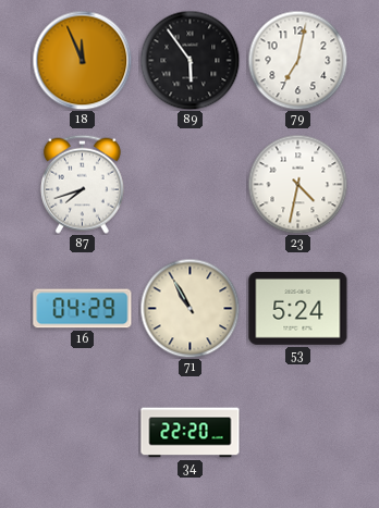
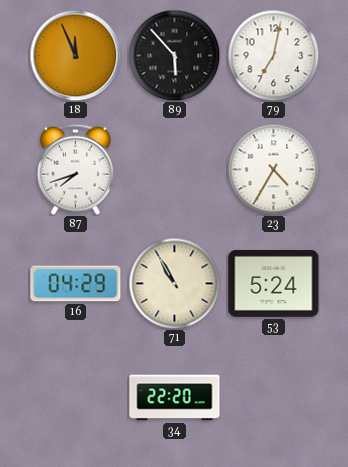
89: 5:54 -> 5:53 (174, 55)
23: 4:32 -> 4:35 (273, 169)
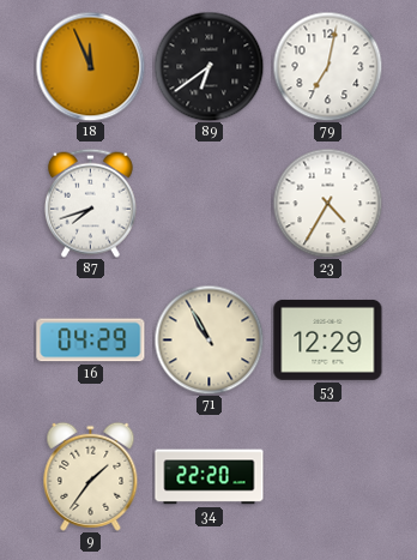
89: 5:53 -> 6:39 (208, 66)
53: 5:24 -> 12:29 (328, 339)
9: none -> 1:36 (91, 476)
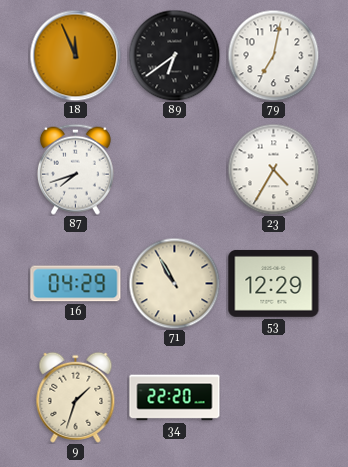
9: 1:36 -> 1:33 (76, 397)
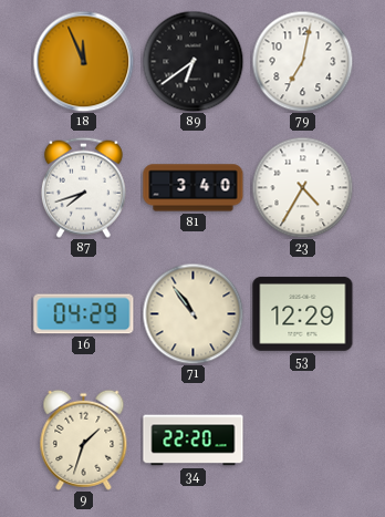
81: none -> 3:40 (194, 188)
71: 10:55 -> 10:54 (192, 313)
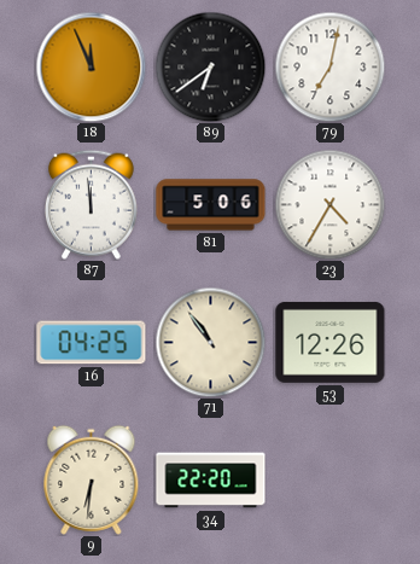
87: 7:42 -> 11:59 (91, 204)
81: 3:40 -> 5:06 (211, 205)
16: 04:29 -> 04:25 (92, 343)
53: 12:29 -> 12:26 (331, 342)
9: 1:33 -> 6:31 (92, 479)
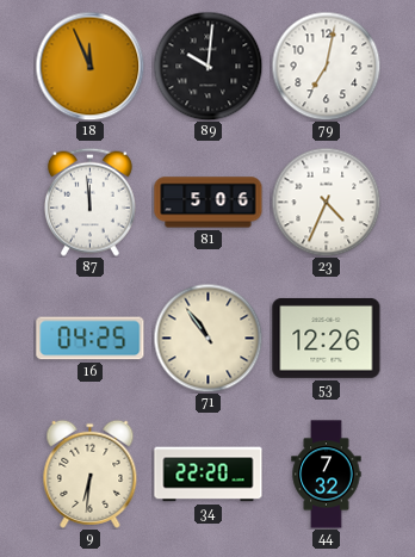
89: 6:39 -> 10:01 (207, 66)
23: 4:35 -> 4:34 (326, 202)
44: none -> 7:32 (327, 475)
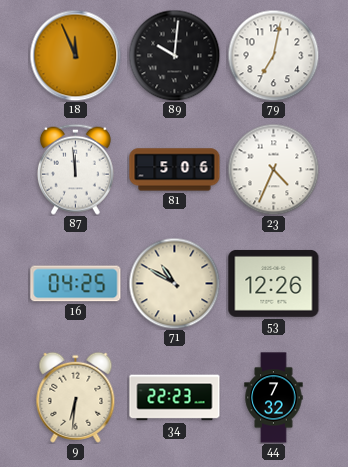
71: 10:54 -> 10:50 (174, 283)
34: 22:20 -> 22:23 (175, 398)
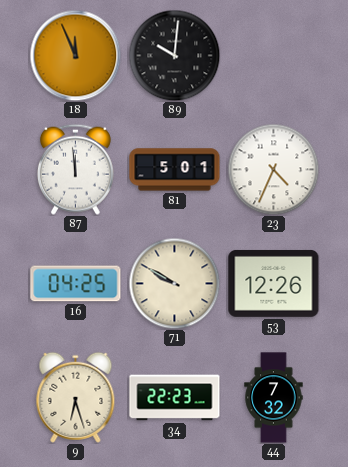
79: 7:02 -> none (273, 55)
81: 5:06 -> 5:01 (175, 170)
71: 10:50 -> 9:50 (174, 283)
9: 6:31 -> 6:27 (76, 397)
